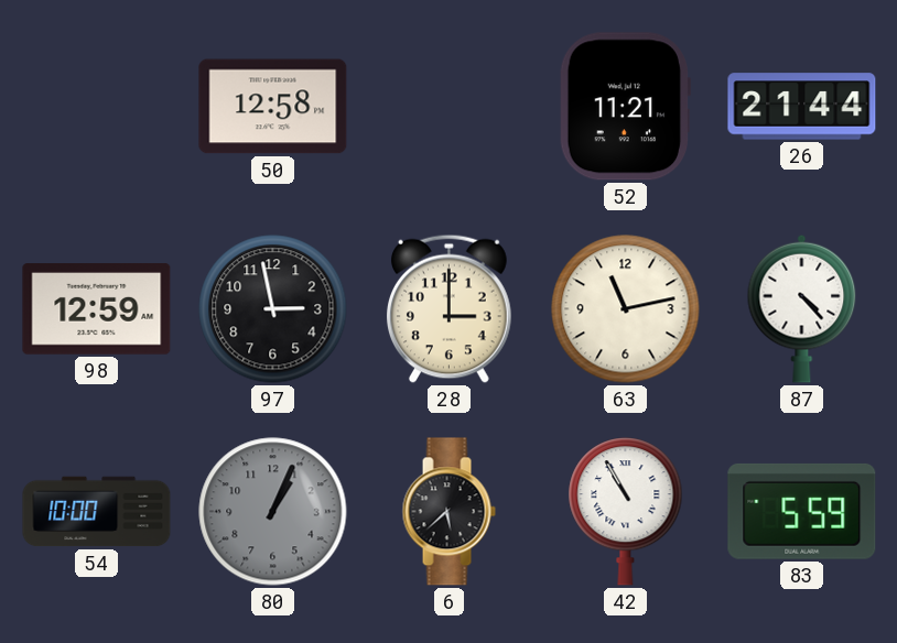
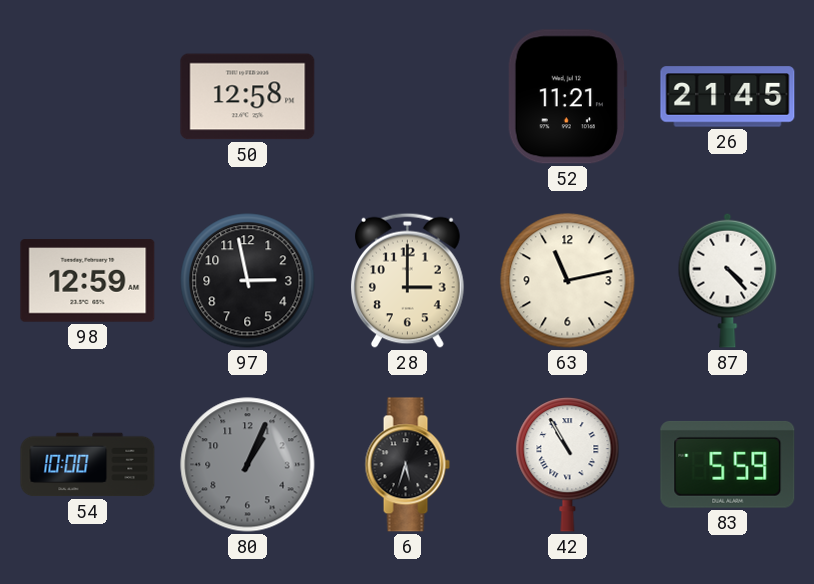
26: 21:44 -> 21:45 (728, 97)
6: 5:38 -> 5:33 (407, 465)
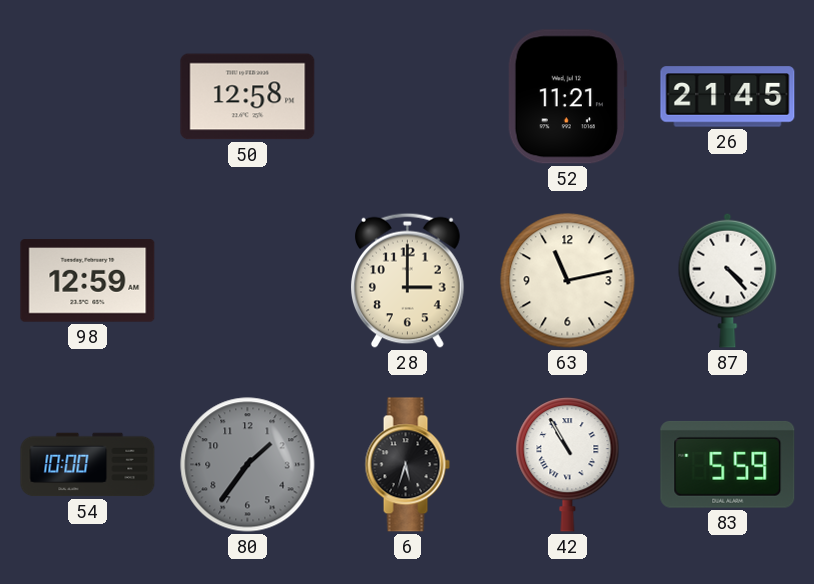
97: 2:58 -> none (248, 281)
80: 1:04 -> 1:36 (248, 465)
